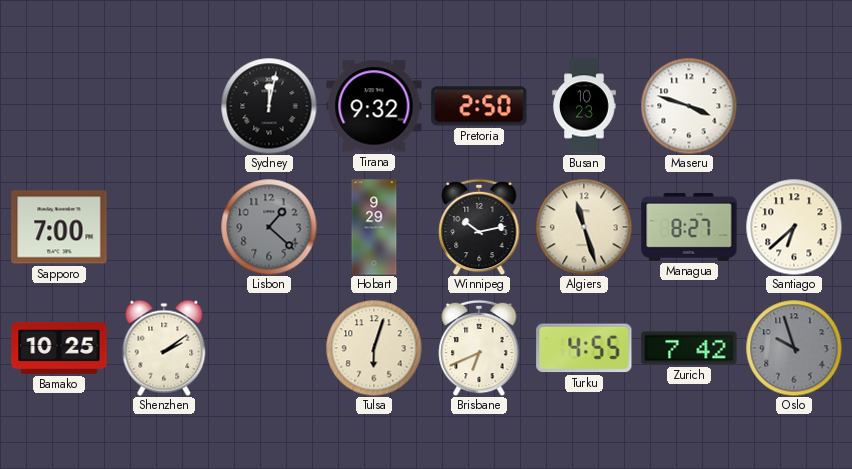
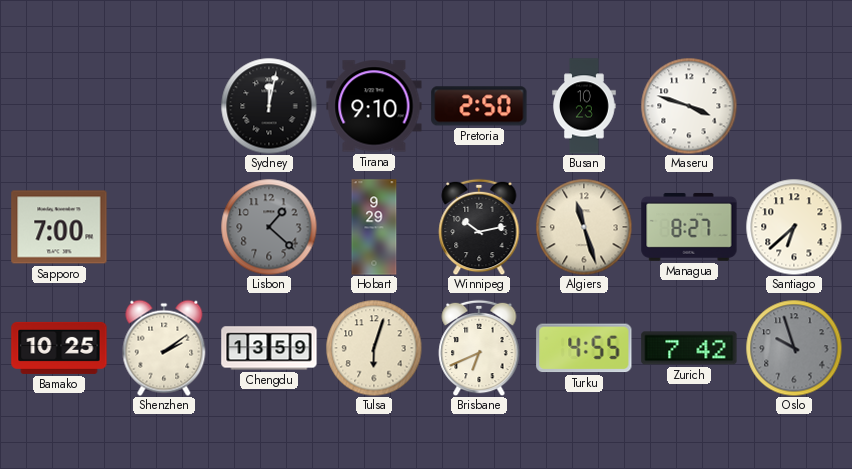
Tirana: 9:32 -> 9:10 (374, 106)
Chengdu: none -> 13:59 (269, 348)
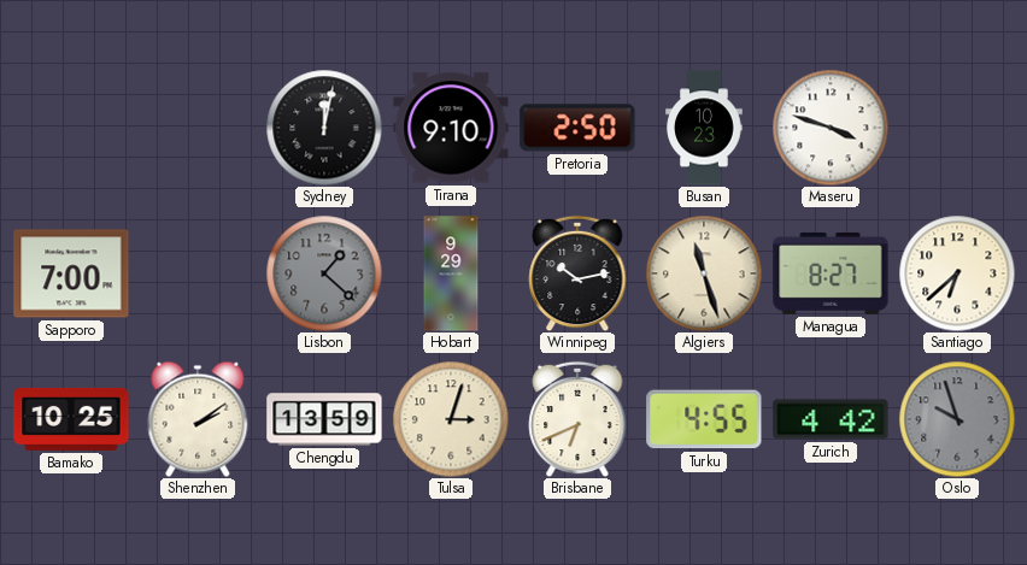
Tulsa: 6:03 -> 3:03 (451, 419)
Zurich: 7:42 -> 4:42 (831, 419)
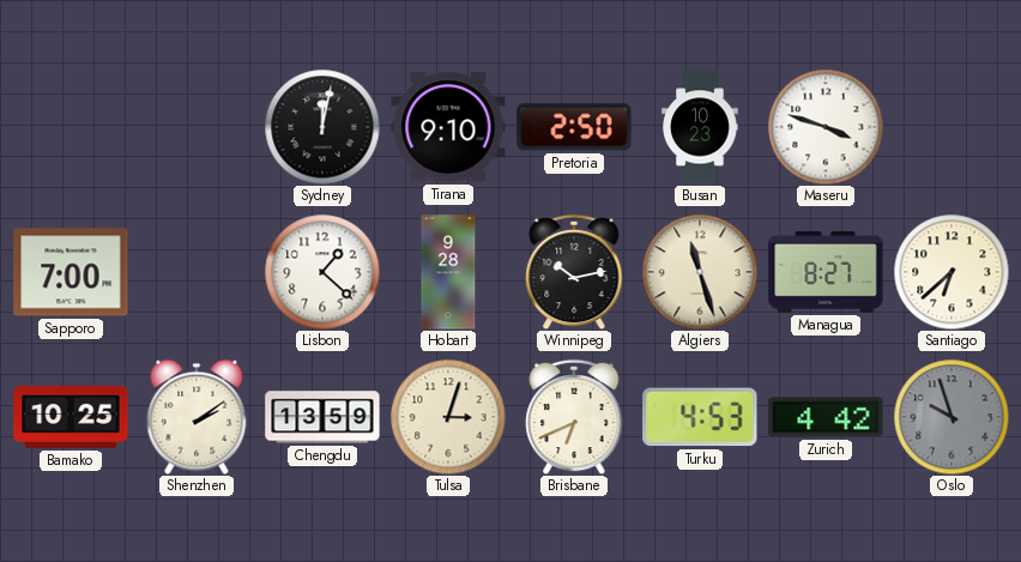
Lisbon dial: grey -> white (322, 272)
Hobart: 9:29 -> 9:28 (448, 272)
Turku: 4:55 -> 4:53 (700, 417)
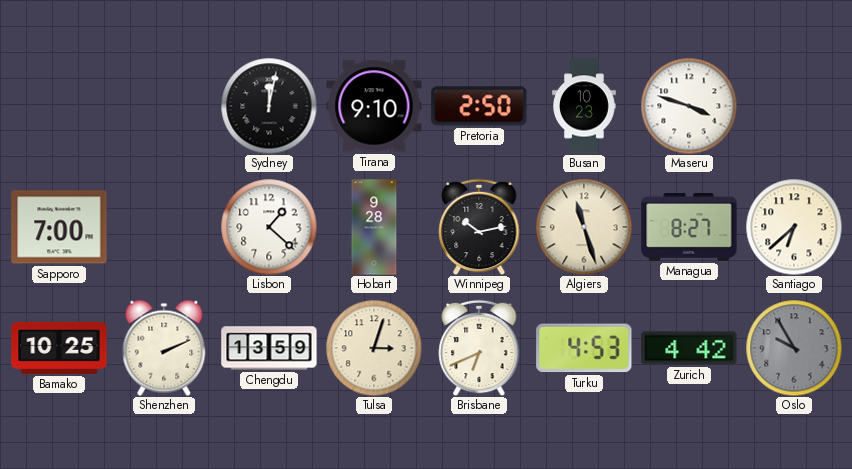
Shenzhen: 2:09 -> 2:11 (164, 348)
Oslo: 9:57 -> 9:55 (794, 348)
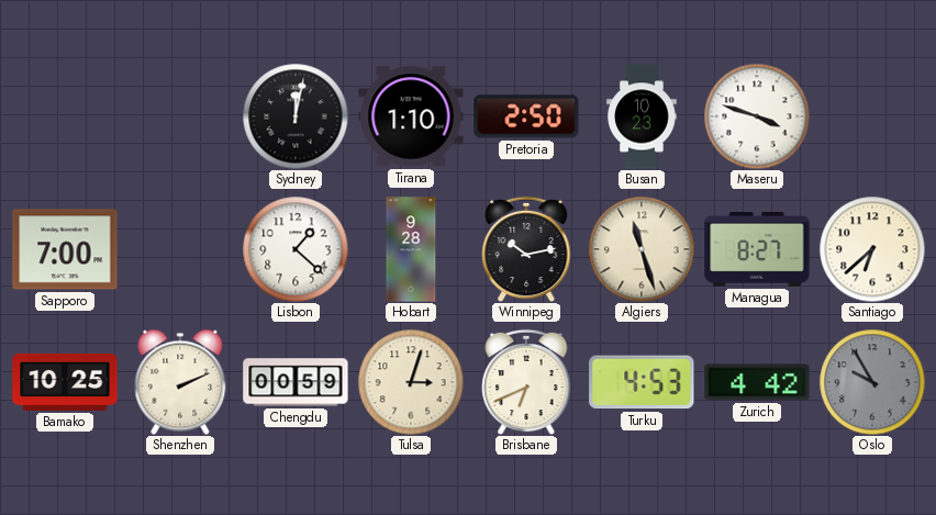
Tirana: 9:10 -> 1:10 (411, 116)
Chengdu: 13:59 -> 00:59 (296, 382)
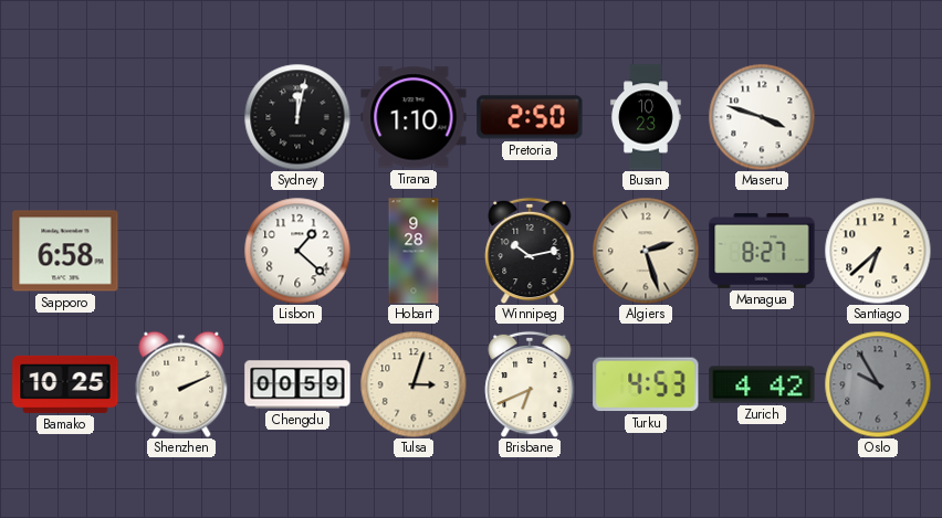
Sapporo: 7:00 -> 6:58 (65, 251)
Algiers: 11:27 -> 2:27 (646, 251)
